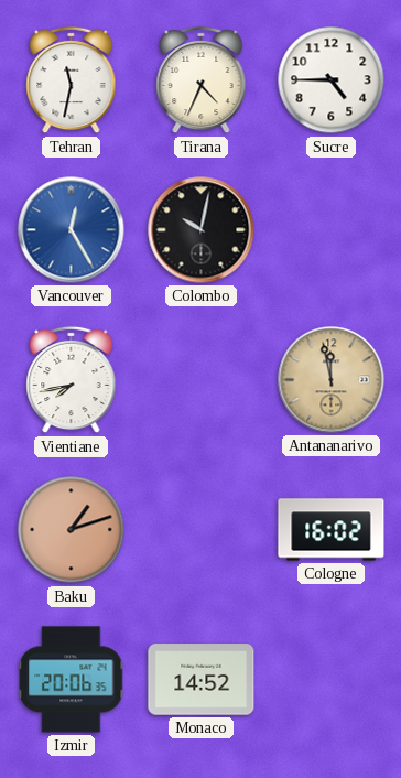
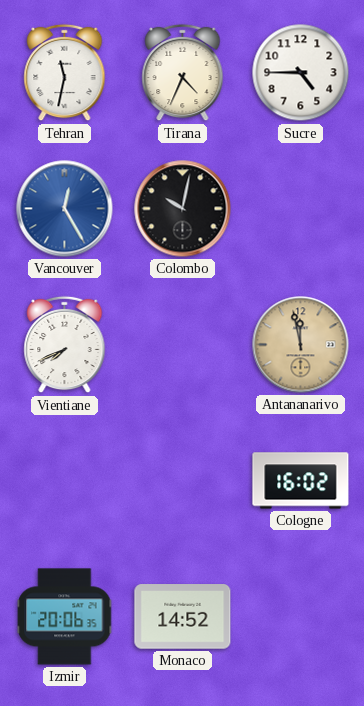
Vientiane: 7:43 -> 7:41 (65, 345)
Baku: 1:12 -> none (72, 530)
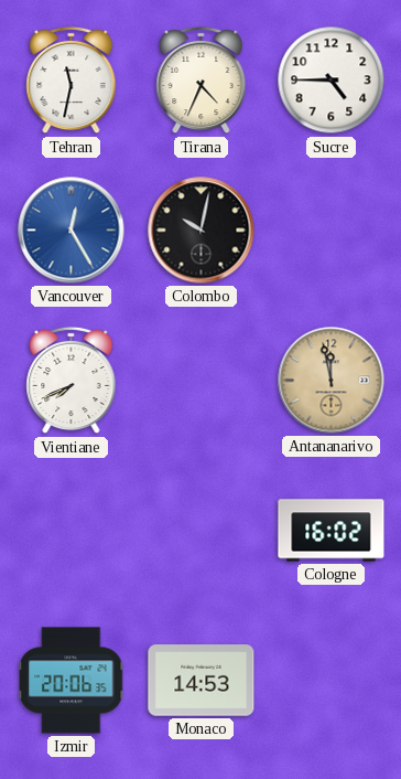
Monaco: 14:52 -> 14:53 (202, 681)
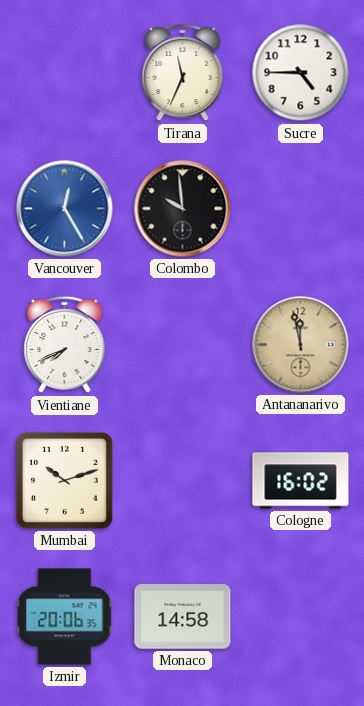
Tehran: 11:32 -> none (72, 81)
Tirana: 4:34 -> 11:34 (183, 73)
Colombo: 10:02 -> 9:59 (183, 209)
Mumbai: none -> 10:12 (64, 480)
Monaco: 14:53 -> 14:58 (183, 617)
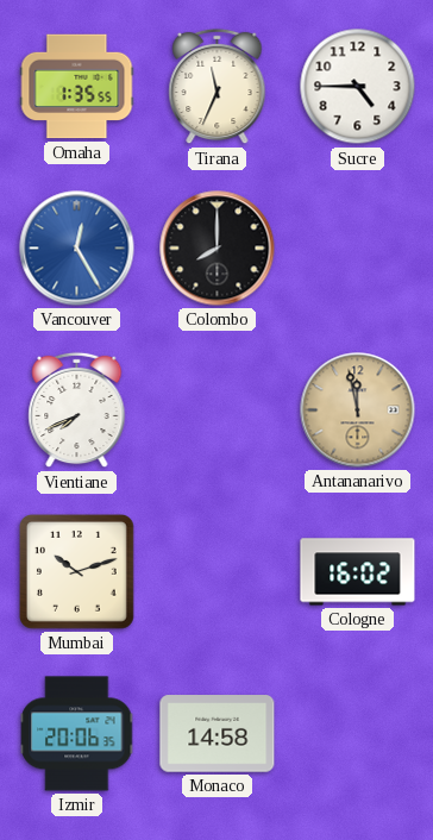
Omaha: none -> 1:35 (77, 87)
Colombo: 9:59 -> 8:00 (218, 249)
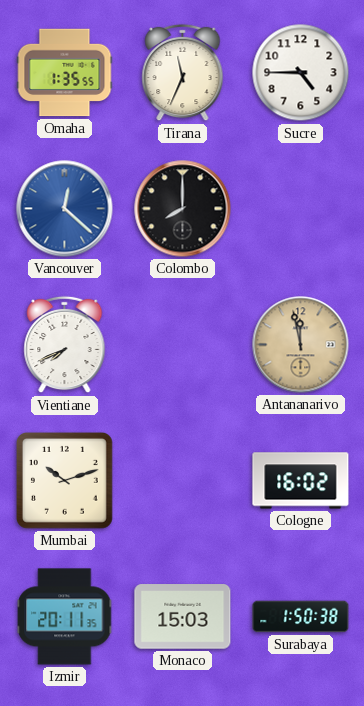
Vancouver: 12:25 -> 12:22 (65, 209)
Izmir: 20:06 -> 20:11 (65, 617)
Monaco: 14:58 -> 15:03 (183, 617)
Surabaya: none -> 1:50 (301, 617)
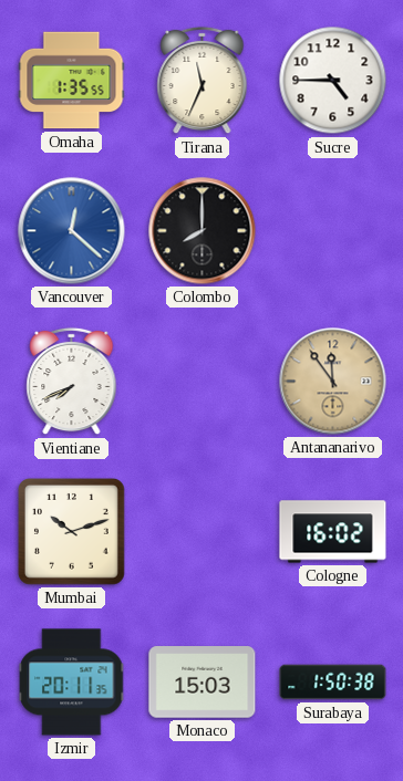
Antananarivo: 11:58 -> 11:54 (333, 382)
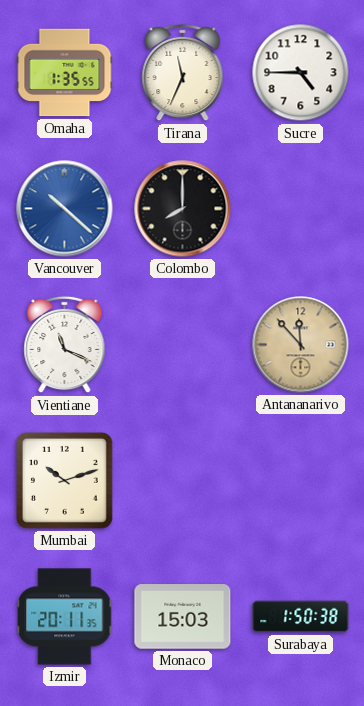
Vancouver: 12:22 -> 10:22 (65, 209)
Vientiane: 7:41 -> 11:19 (65, 345)
Antananarivo: 11:54 -> 11:53 (301, 345)
Cologne: 16:02 -> none (333, 532)
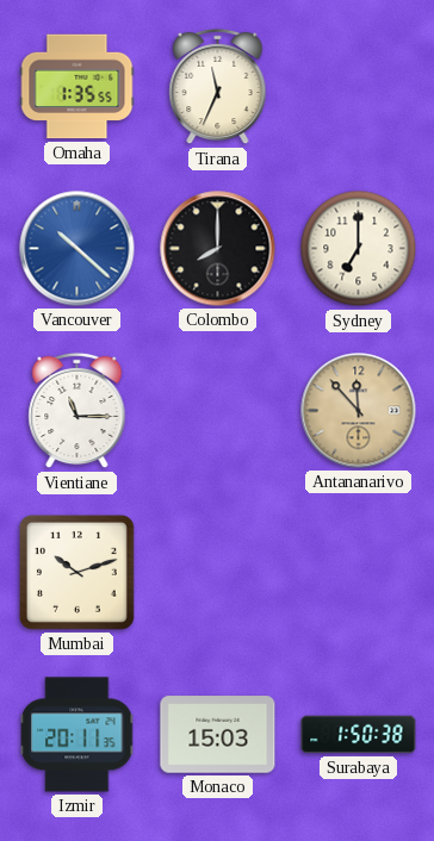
Sucre: 4:45 -> none (301, 73)
Sydney: none -> 7:00 (359, 249)
Vientiane: 11:19 -> 11:15 (77, 411)
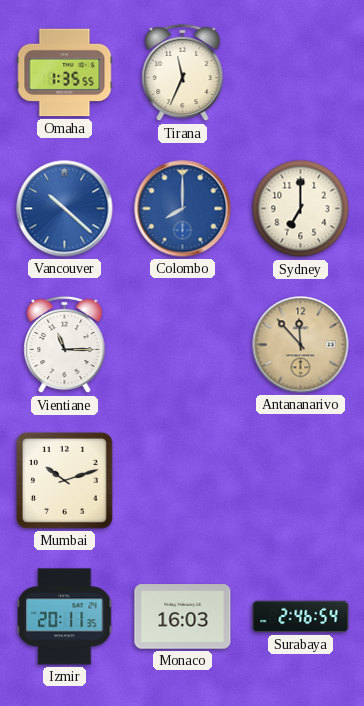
Colombo dial: black -> blue (183, 209)
Monaco: 15:03 -> 16:03 (183, 617)
Surabaya: 1:50 -> 2:46 (301, 617)
